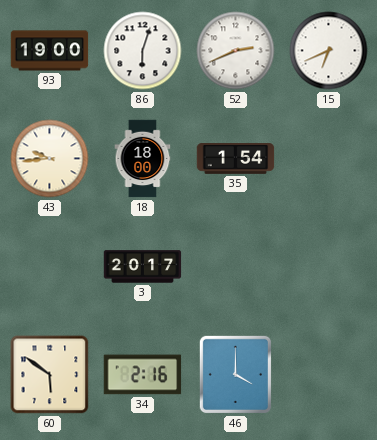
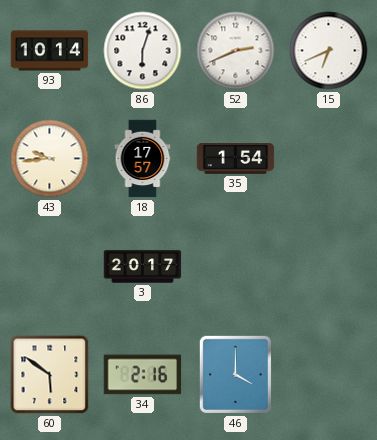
93: 19:00 -> 10:14 (50, 51)
18: 18:00 -> 17:57 (143, 159)
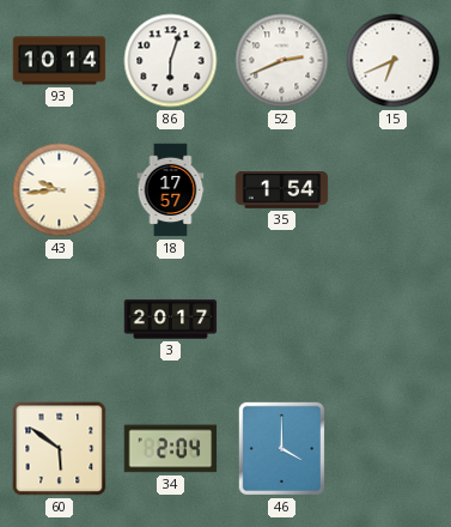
34: 2:16 -> 2:04 (171, 449)
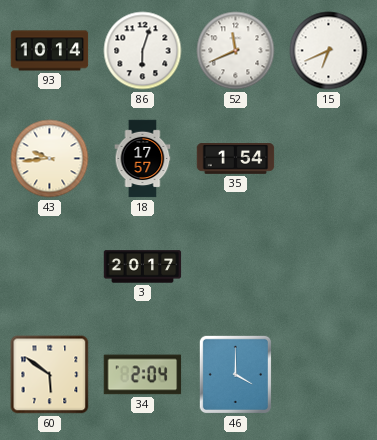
52: 2:41 -> 11:41 (236, 51)
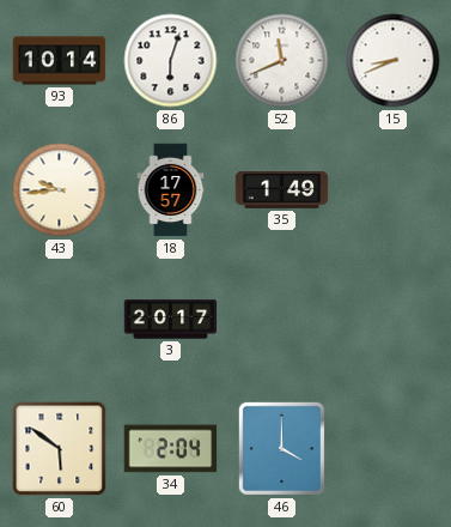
15: 6:41 -> 8:41 (394, 61)
35: 1:54 -> 1:49 (282, 190)
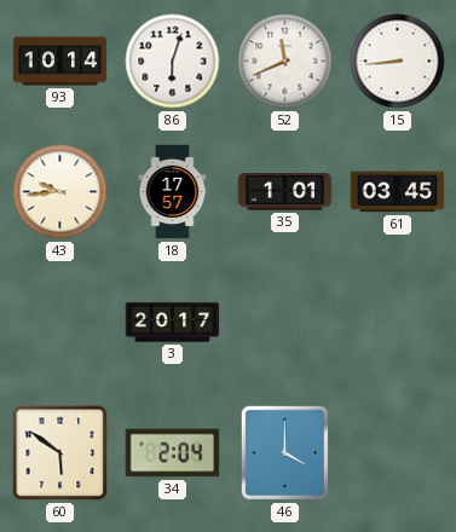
15: 8:41 -> 8:44 (398, 62)
35: 1:49 -> 1:01 (285, 192)
61: none -> 03:45 (398, 192)
